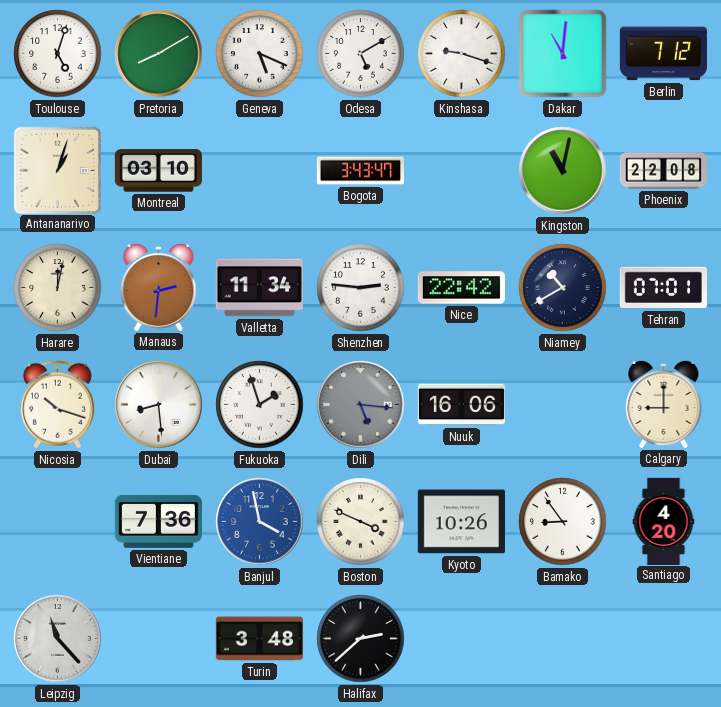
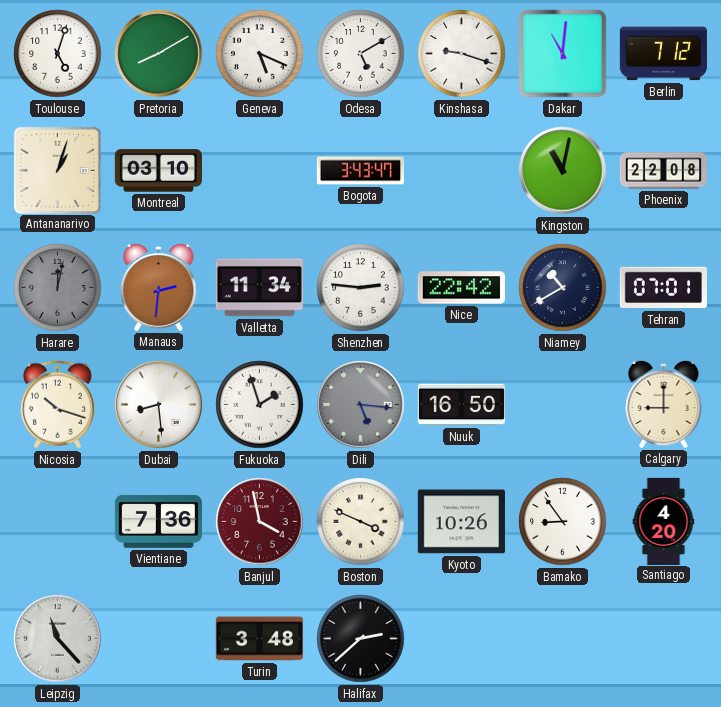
Harare dial: cream -> grey (58, 288)
Nuuk: 16:06 -> 16:50 (461, 405)
Banjul dial: blue -> burgundy (260, 522)
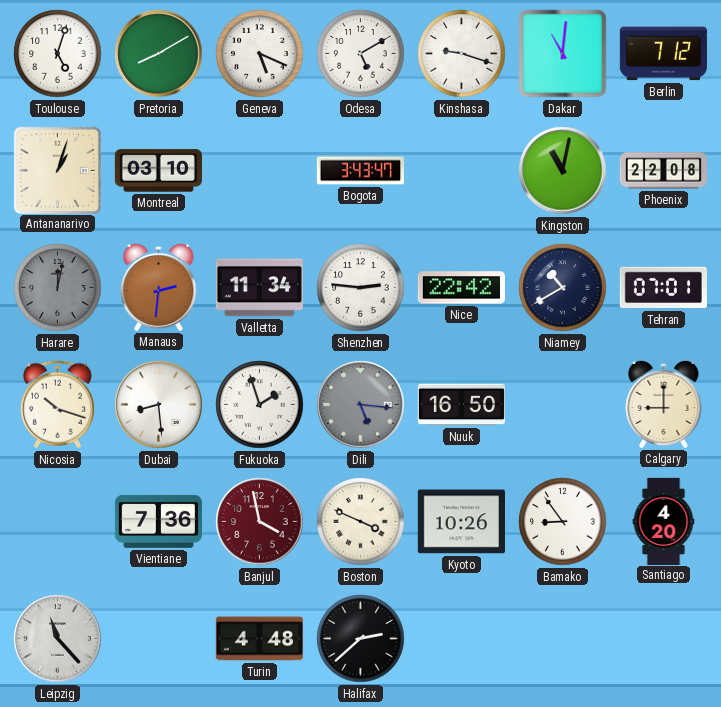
Turin: 3:48 -> 4:48 (259, 639)
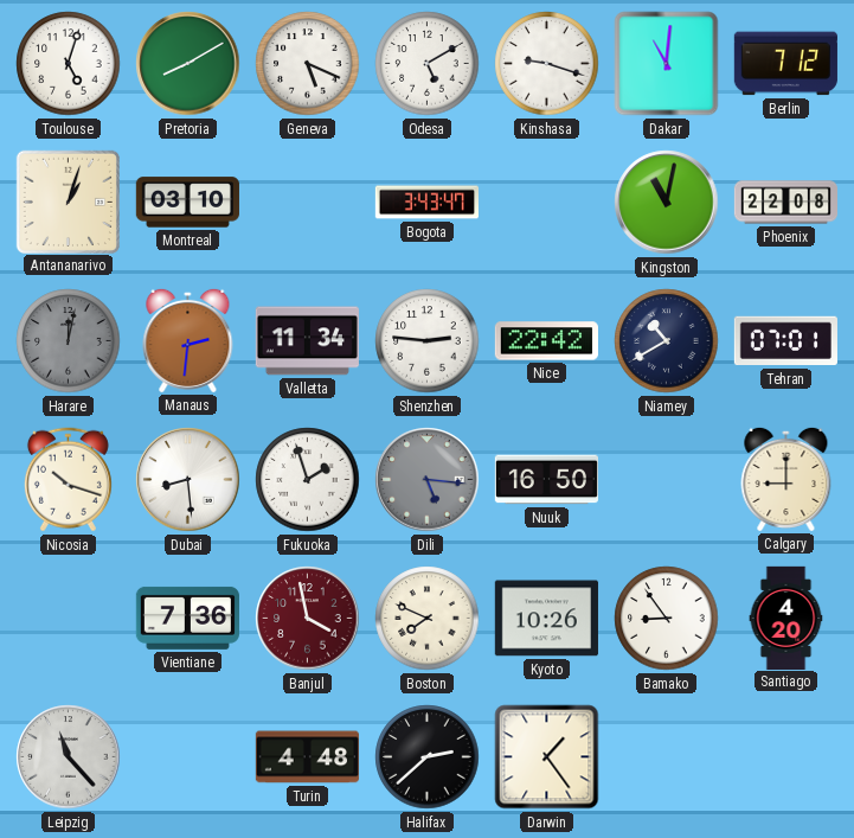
Boston: 3:49 -> 7:49 (428, 619)
Darwin: none -> 1:24 (547, 757)
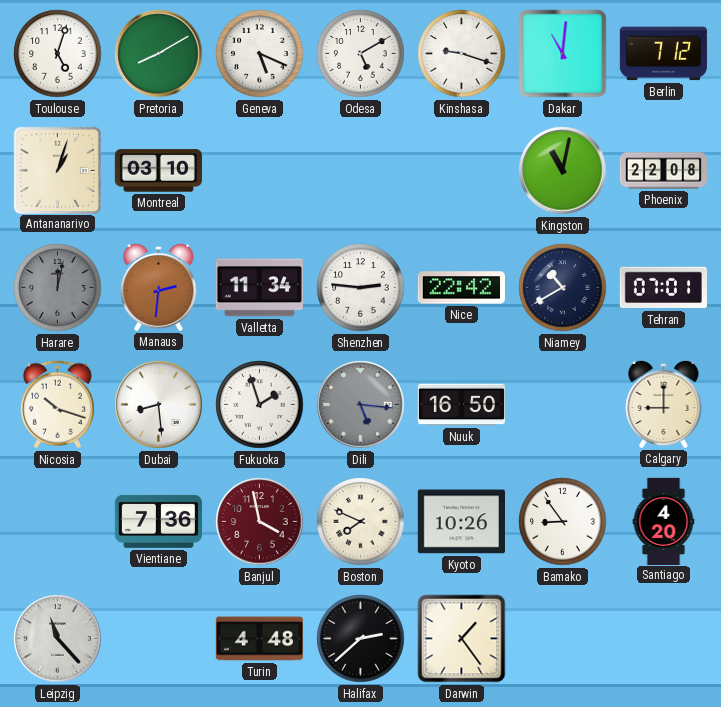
Bogota: 3:43 -> none (426, 203)
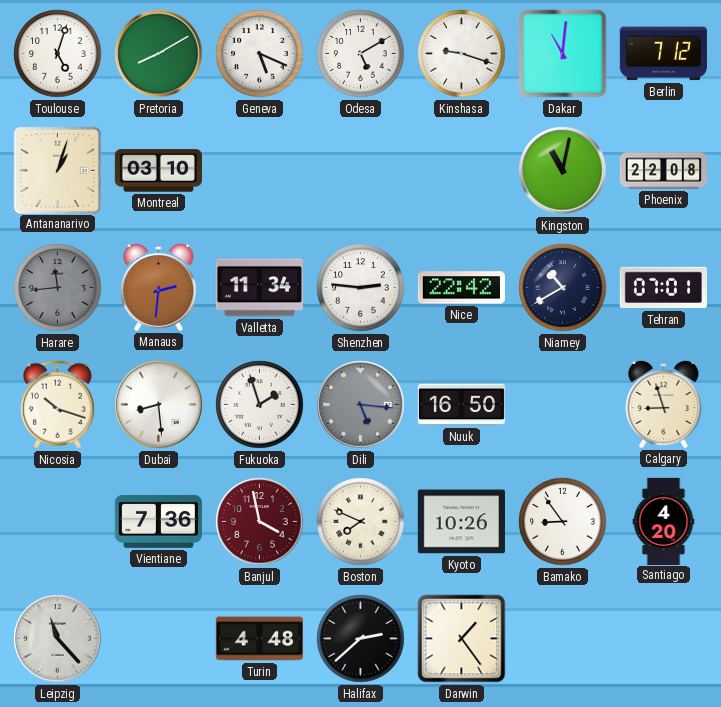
Harare: 12:02 -> 11:44 (58, 288)
Calgary: 9:00 -> 8:57 (664, 404)
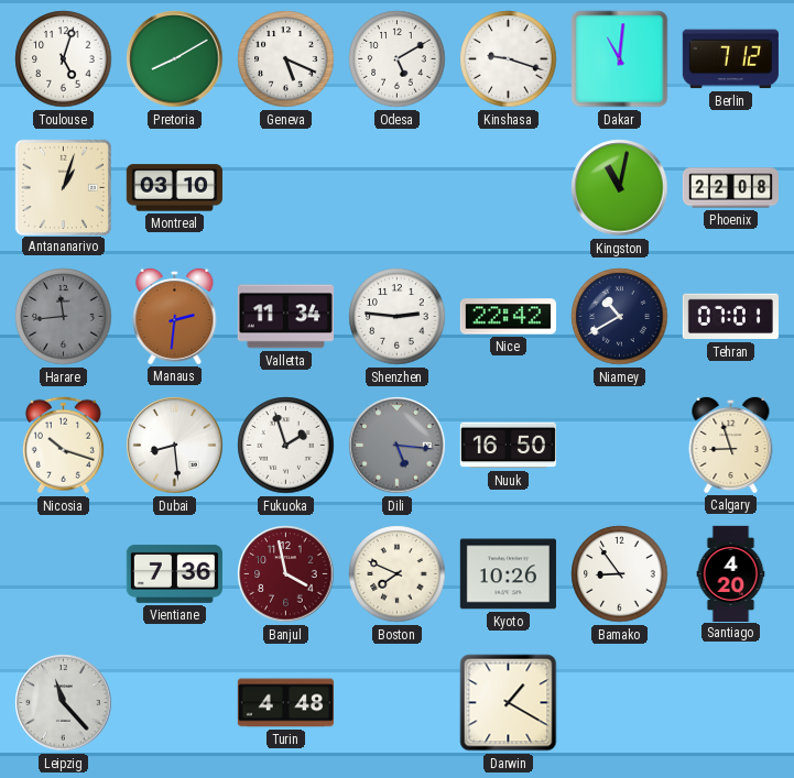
Halifax: 2:38 -> none (361, 639)
Darwin: 1:24 -> 1:20 (509, 703)
